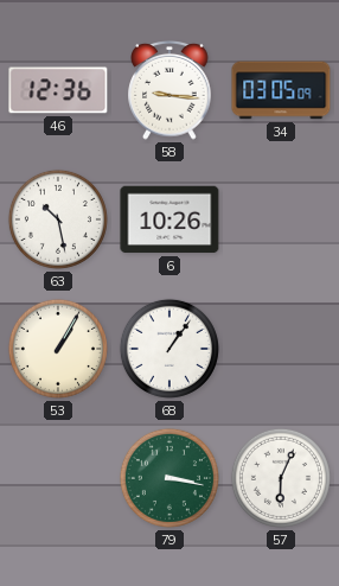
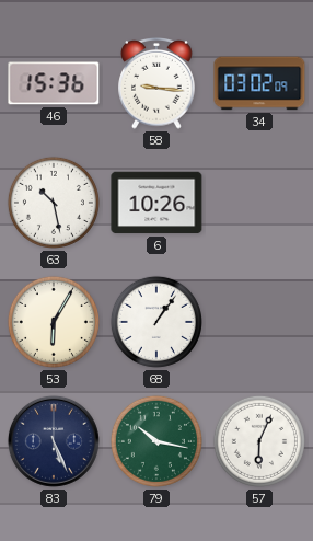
46: 12:36 -> 15:36 (54, 83)
34: 03:05 -> 03:02 (259, 83)
53: 1:05 -> 6:05 (54, 322)
83: none -> 5:26 (54, 441)
79: 3:17 -> 10:17 (156, 441)
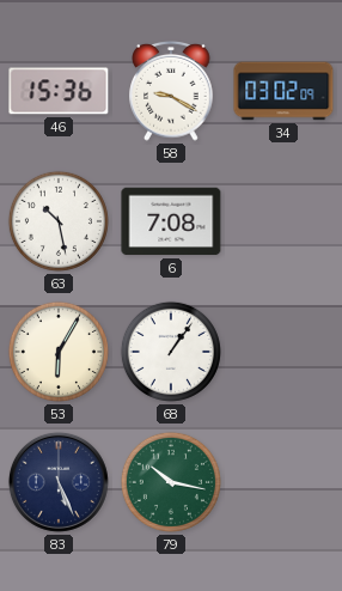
58: 9:16 -> 9:20 (171, 92)
6: 10:26 -> 7:08 (171, 221)
57: 6:04 -> none (259, 441)
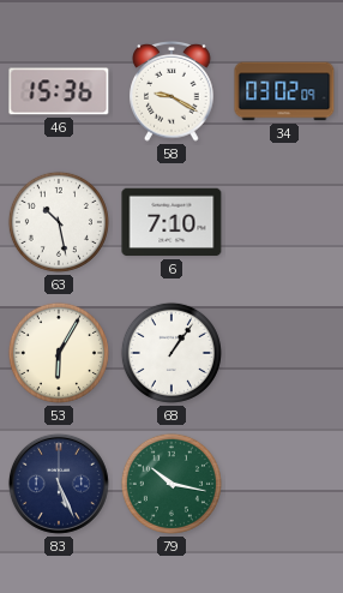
6: 7:08 -> 7:10 (171, 222)
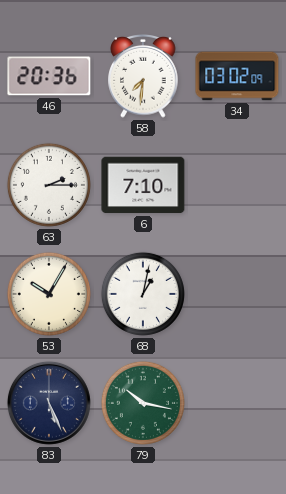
46: 15:36 -> 20:36 (49, 76)
58: 9:20 -> 7:31 (143, 77)
63: 10:28 -> 2:15 (49, 185)
53: 6:05 -> 10:05 (49, 294)
68: 1:06 -> 1:02 (143, 294)
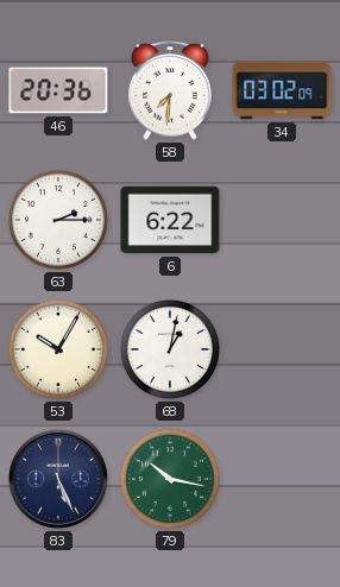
6: 7:10 -> 6:22 (170, 220)
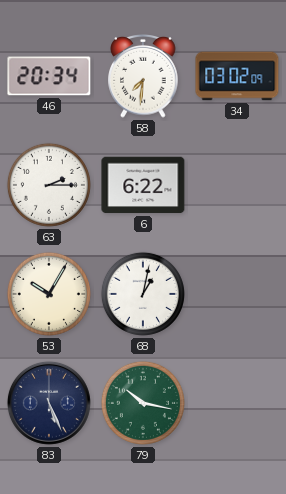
46: 20:36 -> 20:34 (49, 76)
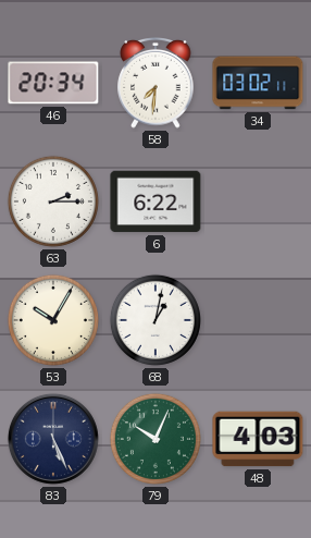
34: 03:02:09 -> 03:02:11 (258, 83)
79: 10:17 -> 10:04 (155, 439)
48: none -> 4:03 (258, 439)
